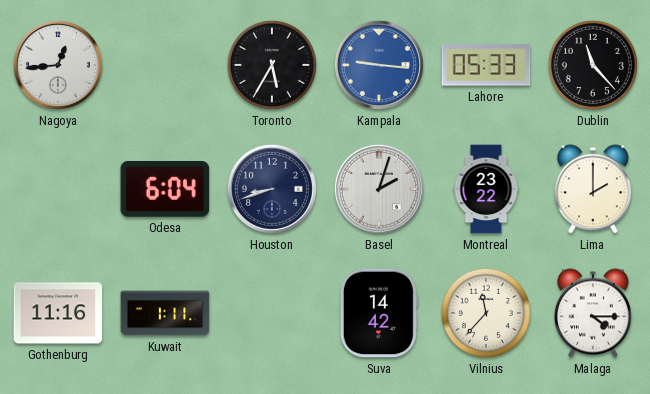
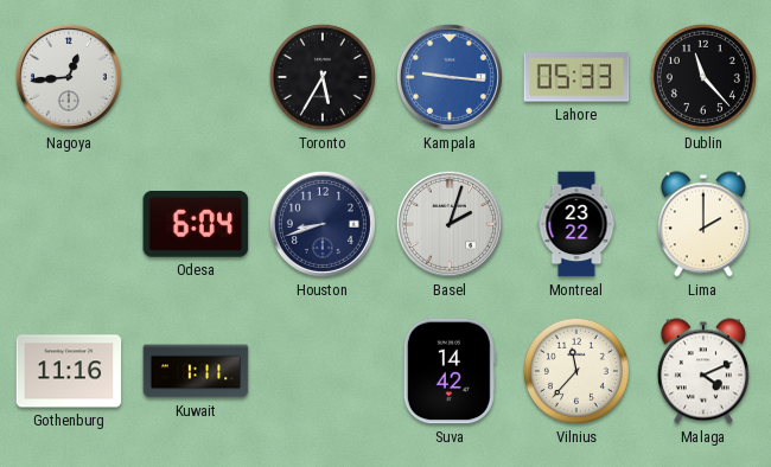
Malaga: 4:15 -> 4:11 (703, 371)
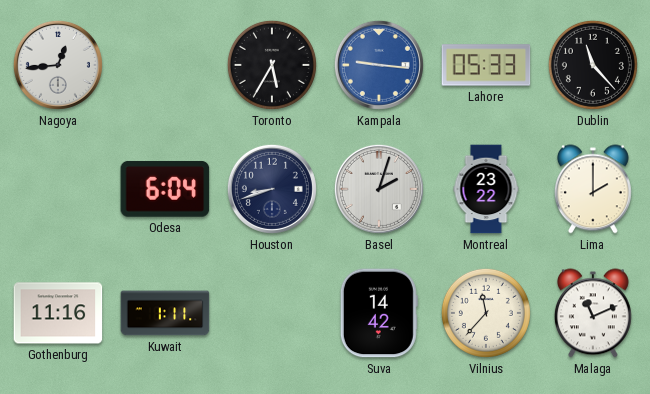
Malaga: 4:11 -> 11:11 (593, 313)
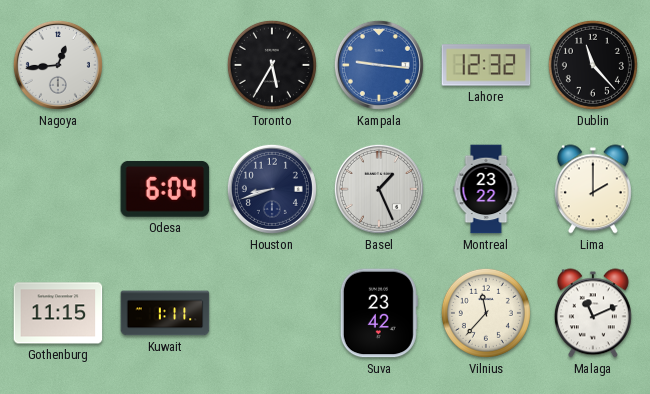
Lahore: 05:33 -> 12:32 (486, 65)
Basel: 2:03 -> 1:26 (379, 189)
Gothenburg: 11:16 -> 11:15 (58, 313)
Suva: 14:42 -> 23:42 (379, 313)
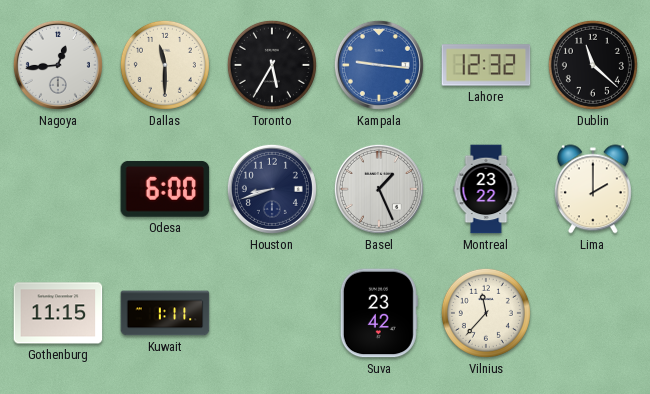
Dallas: none -> 11:30 (165, 65)
Dublin: 11:23 -> 11:22 (593, 65)
Odesa: 6:04 -> 6:00 (165, 189)
Malaga: 11:11 -> none (593, 313)
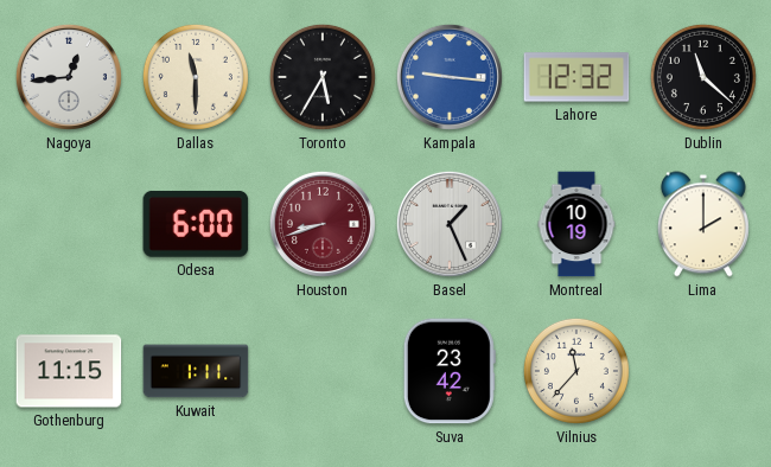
Houston dial: navy -> burgundy (323, 224)
Montreal: 23:22 -> 10:19 (576, 224)
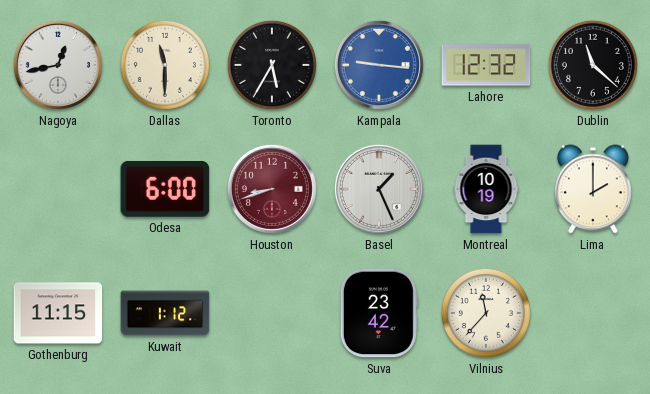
Nagoya: 12:44 -> 12:43 (58, 65)
Kuwait: 1:11 -> 1:12 (165, 313)
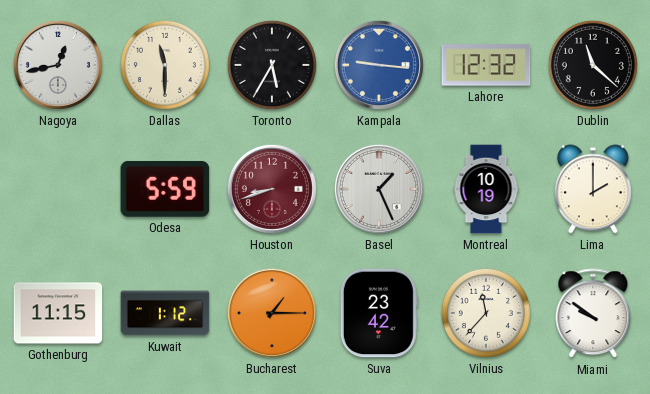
Odesa: 6:00 -> 5:59 (165, 189)
Bucharest: none -> 1:15 (272, 313)
Miami: none -> 9:51 (593, 314)
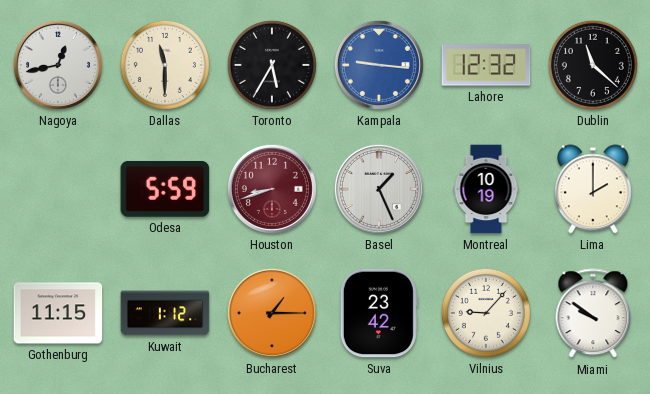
Vilnius: 11:37 -> 9:07 (486, 313)
